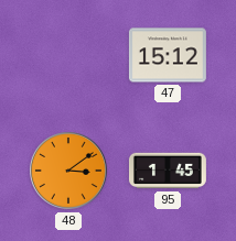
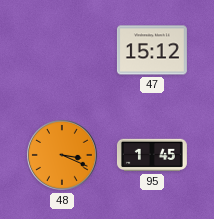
48: 3:09 -> 3:19 (63, 156)
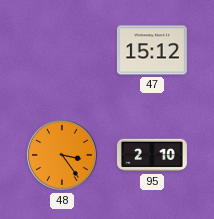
48: 3:19 -> 3:24 (63, 156)
95: 1:45 -> 2:10 (152, 155)
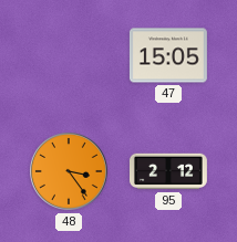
47: 15:12 -> 15:05 (168, 55)
95: 2:10 -> 2:12 (168, 171)
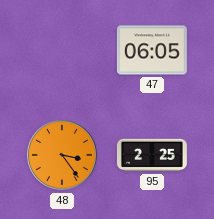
47: 15:05 -> 06:05 (152, 50)
95: 2:12 -> 2:25 (152, 155)
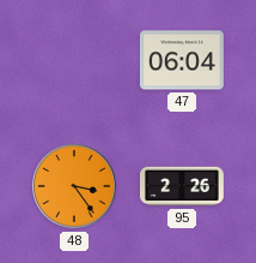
47: 06:05 -> 06:04 (182, 60)
95: 2:25 -> 2:26 (182, 186)
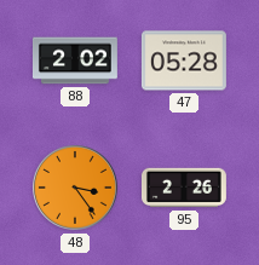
88: none -> 2:02 (75, 61)
47: 06:04 -> 05:28 (184, 61)
